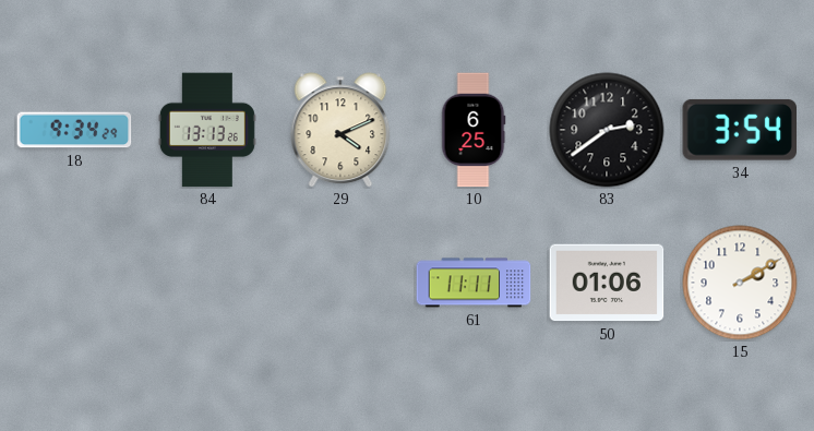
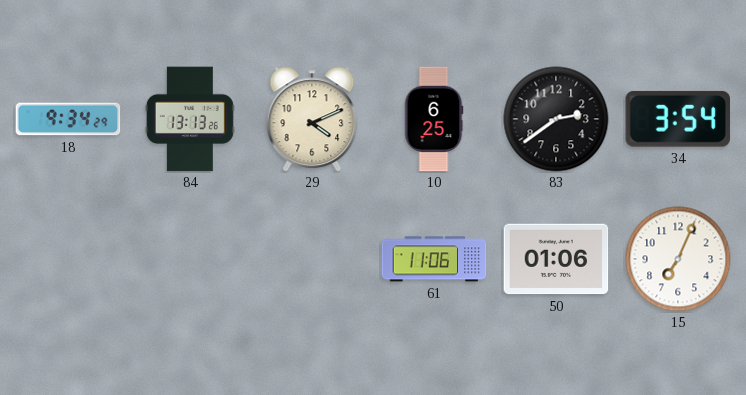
61: 11:11 -> 11:06 (434, 259)
15: 2:10 -> 7:04 (678, 259)
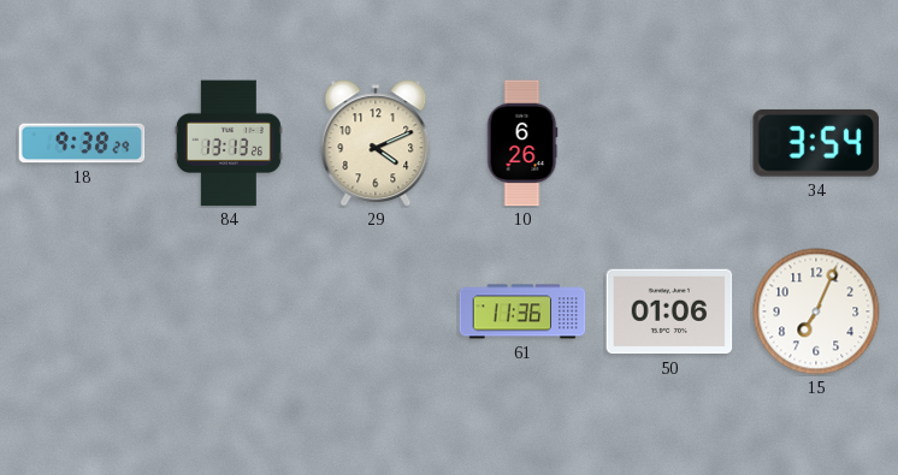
18: 9:34 -> 9:38 (82, 143)
10: 6:25 -> 6:26 (522, 143)
83: 2:39 -> none (556, 119)
61: 11:06 -> 11:36 (522, 311)
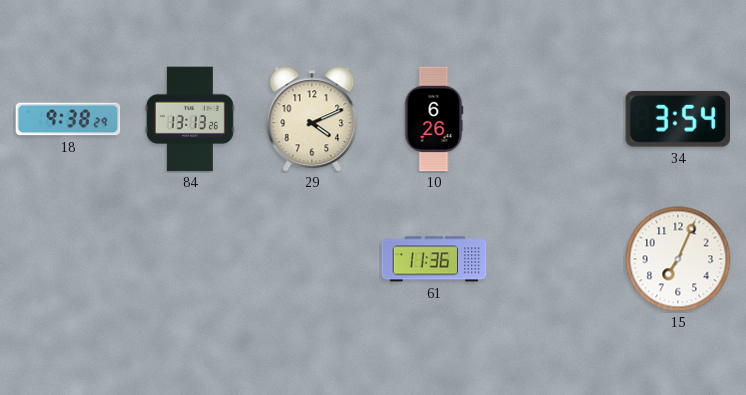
50: 01:06 -> none (669, 311)
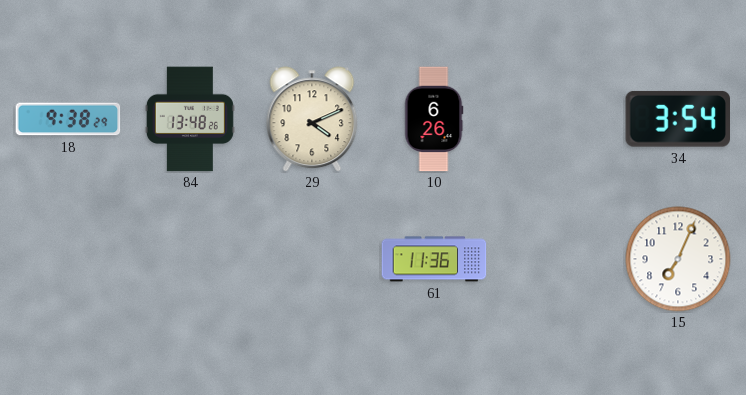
84: 13:13 -> 13:48 (190, 119)
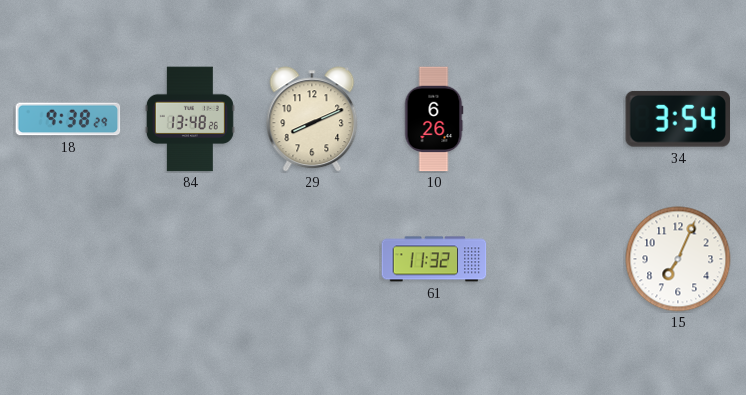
29: 4:11 -> 8:11 (312, 119)
61: 11:36 -> 11:32 (434, 259)
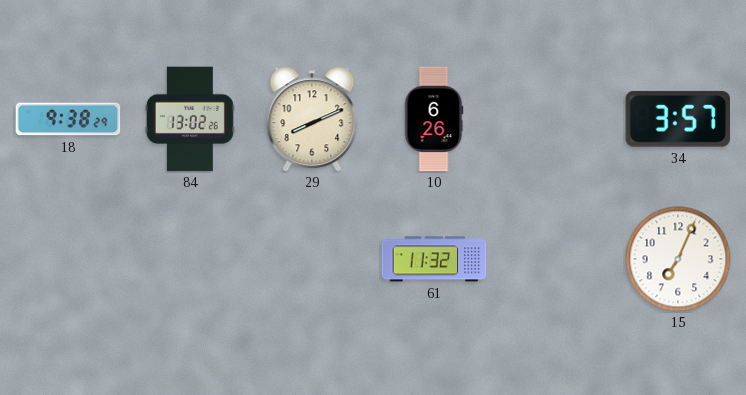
84: 13:48 -> 13:02 (190, 119)
34: 3:54 -> 3:57 (677, 119)
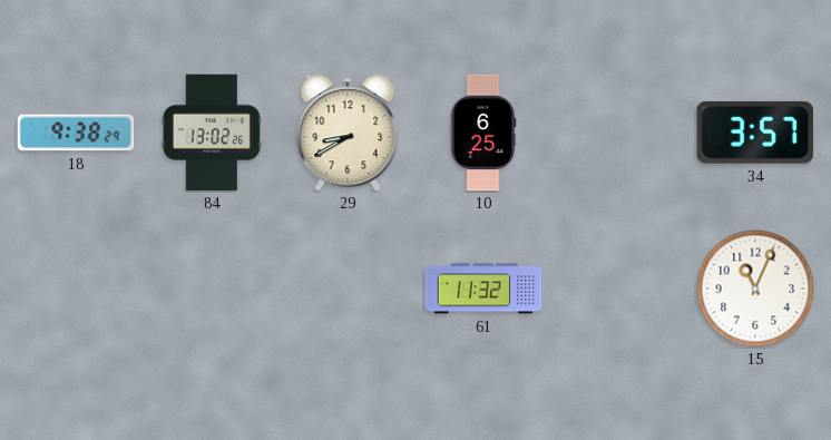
29: 8:11 -> 8:40 (348, 133)
10: 6:26 -> 6:25 (483, 133)
15: 7:04 -> 11:04 (755, 289)
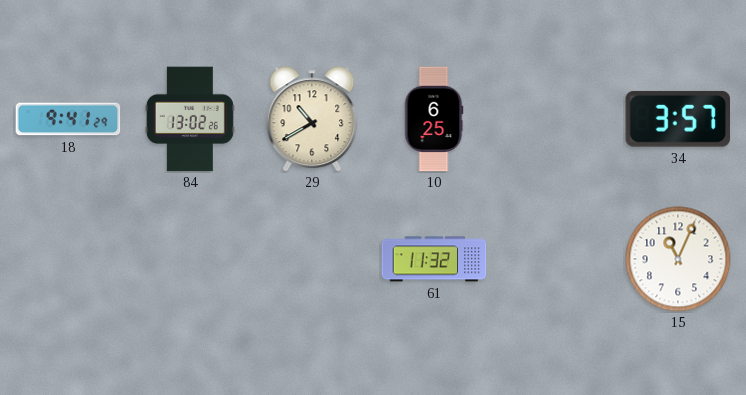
18: 9:38 -> 9:41 (68, 119)
29: 8:40 -> 10:40 (312, 119)
